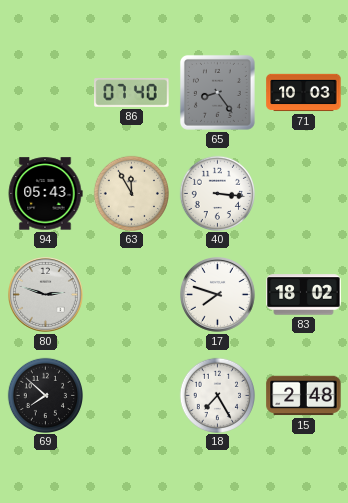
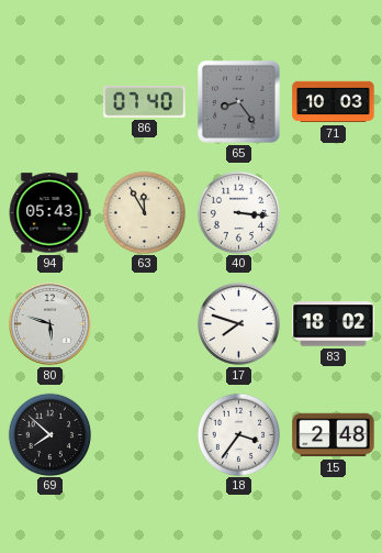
80: 2:48 -> 5:48 (50, 324)
18: 7:25 -> 3:36 (238, 434)
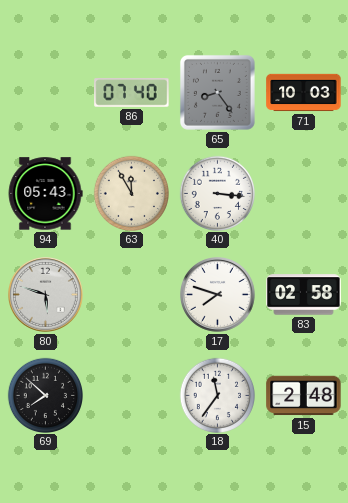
83: 18:02 -> 02:58 (304, 295)
18: 3:36 -> 11:36 (217, 395)
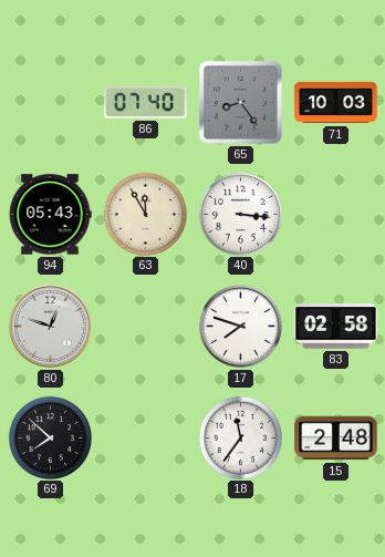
80: 5:48 -> 12:48 (51, 327)
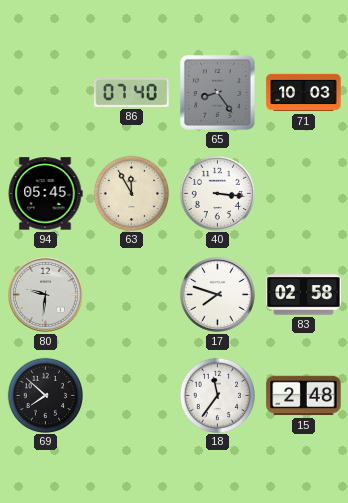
94: 05:43 -> 05:45 (45, 194)
80: 12:48 -> 9:31 (46, 295)
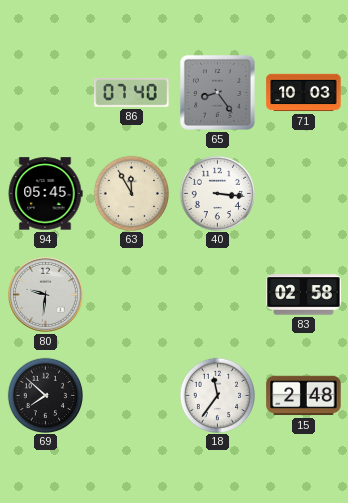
17: 7:48 -> none (218, 295)
